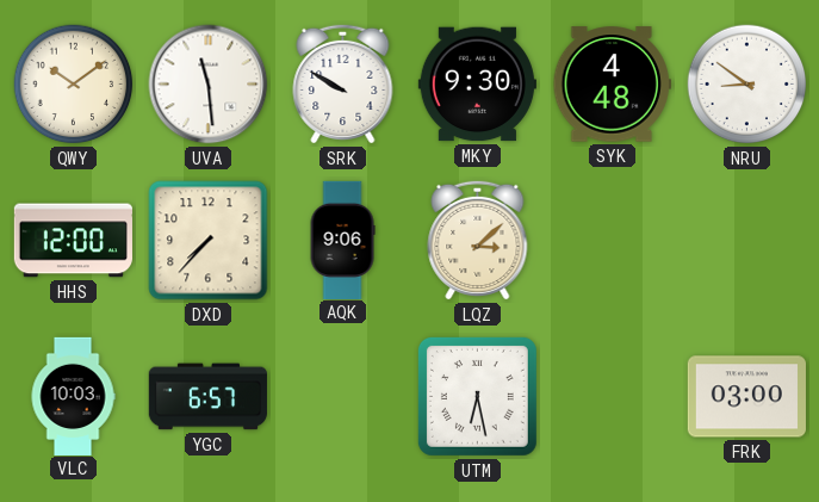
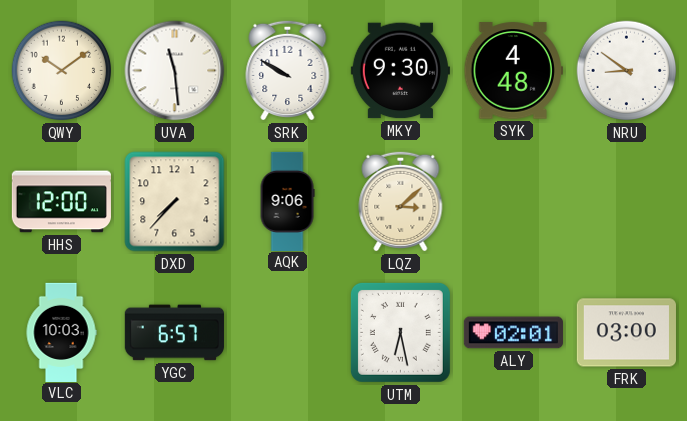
ALY: none -> 02:01 (513, 333)
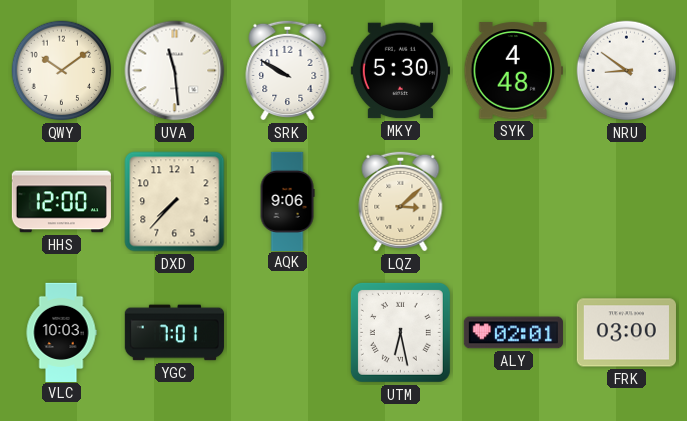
MKY: 9:30 -> 5:30 (400, 71)
YGC: 6:57 -> 7:01 (174, 333)
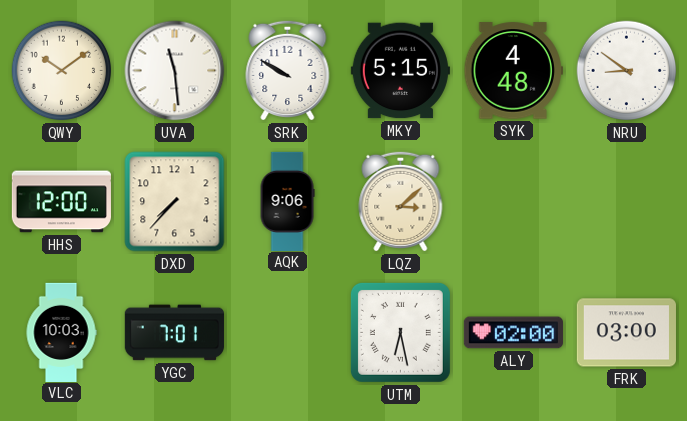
MKY: 5:30 -> 5:15 (400, 71)
ALY: 02:01 -> 02:00 (513, 333)
